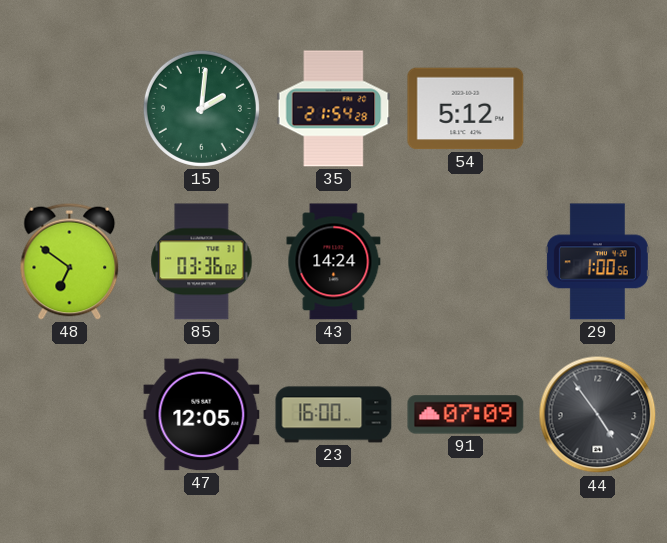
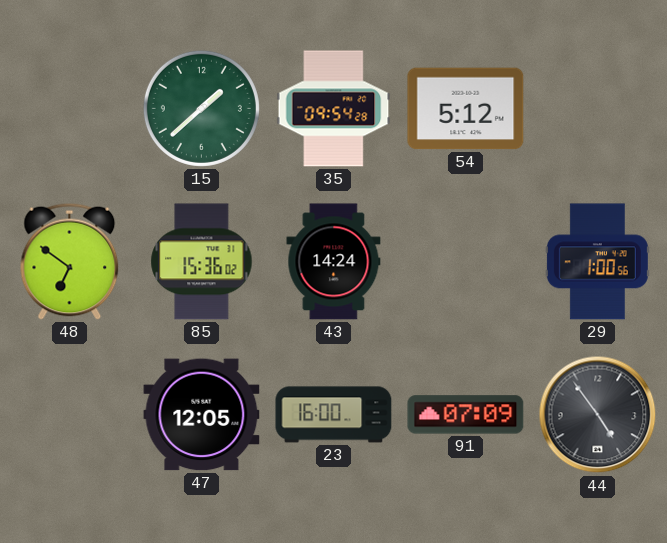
15: 2:01 -> 1:38 (201, 108)
35: 21:54 -> 09:54 (334, 109)
85: 03:36 -> 15:36 (202, 262)
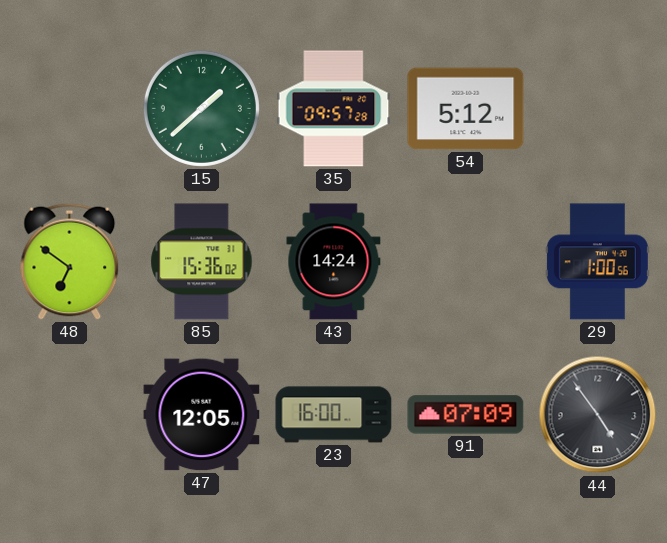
35: 09:54 -> 09:57 (334, 109)
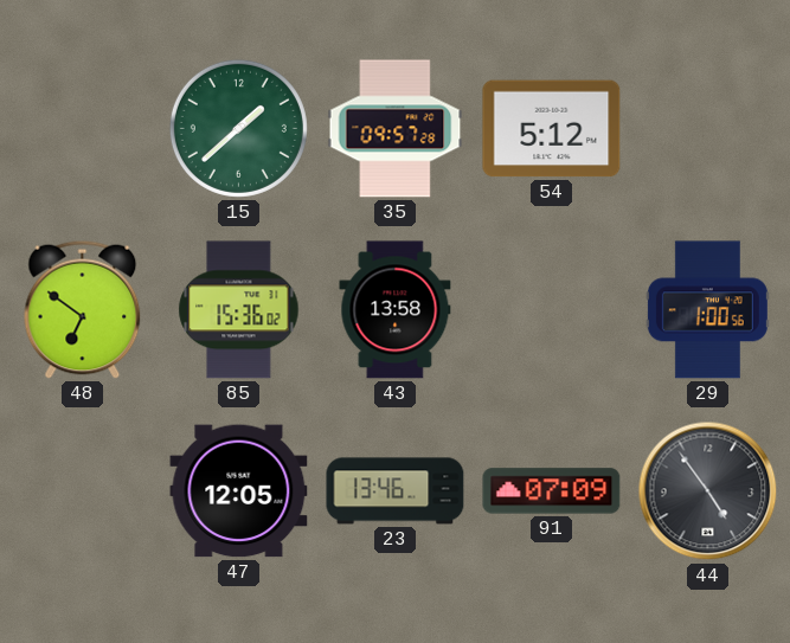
43: 14:24 -> 13:58 (396, 310)
23: 16:00 -> 13:46 (396, 491)
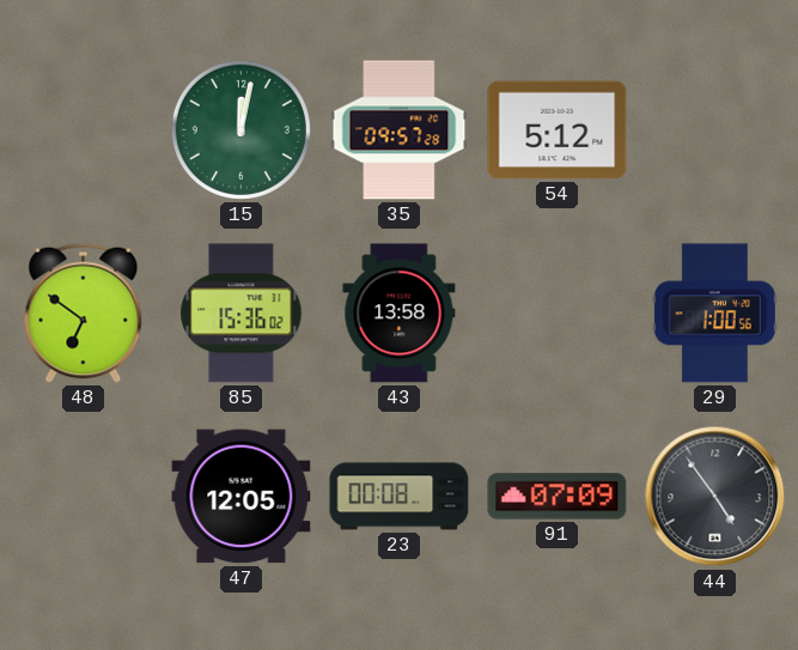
15: 1:38 -> 12:02 (240, 129)
23: 13:46 -> 00:08 (400, 497)
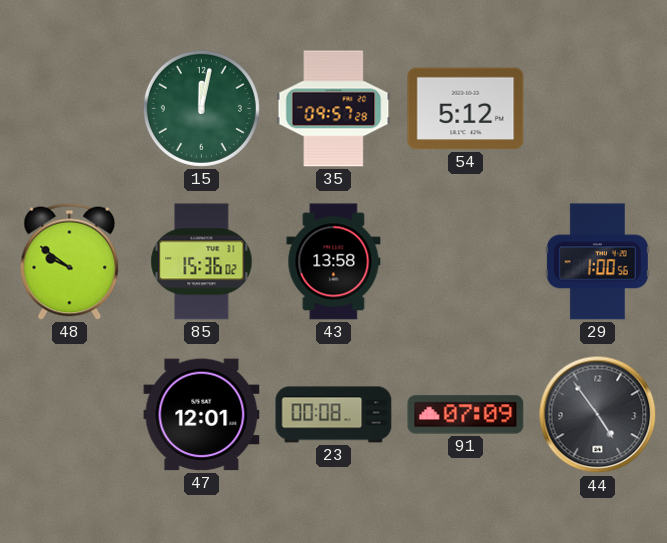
48: 6:51 -> 9:51 (70, 261)
47: 12:05 -> 12:01 (202, 415)
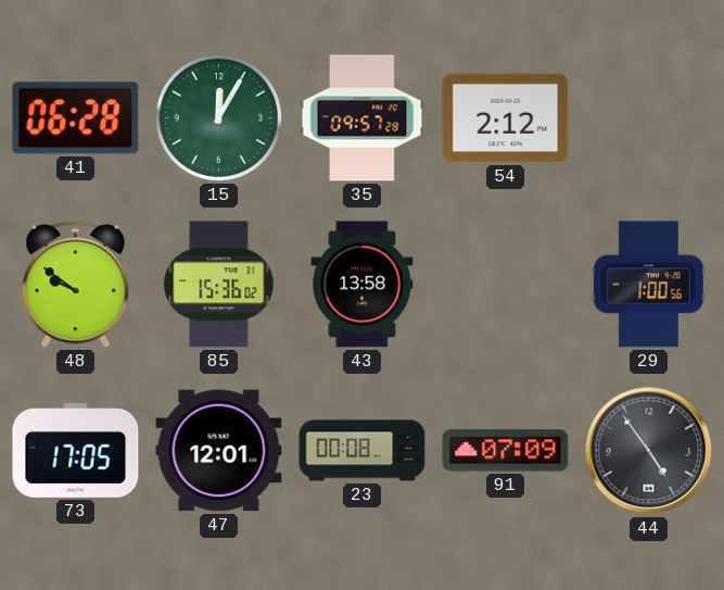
41: none -> 06:28 (76, 118)
15: 12:02 -> 12:05 (218, 117)
54: 5:12 -> 2:12 (506, 118)
73: none -> 17:05 (76, 450)
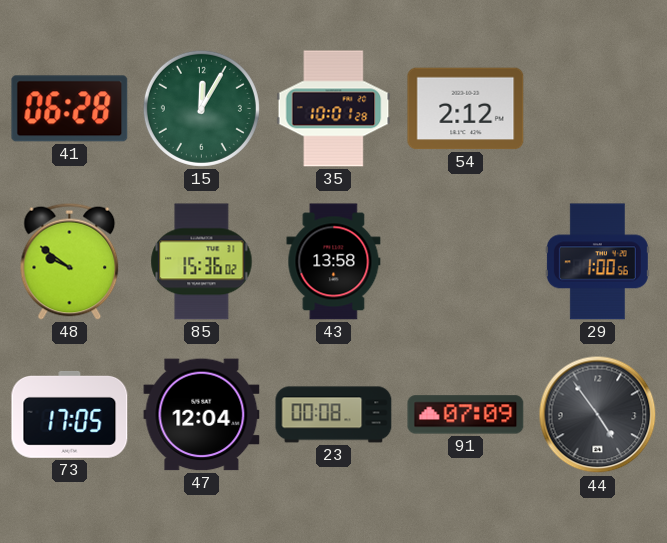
35: 09:57 -> 10:01 (334, 109)
47: 12:01 -> 12:04 (202, 415)
